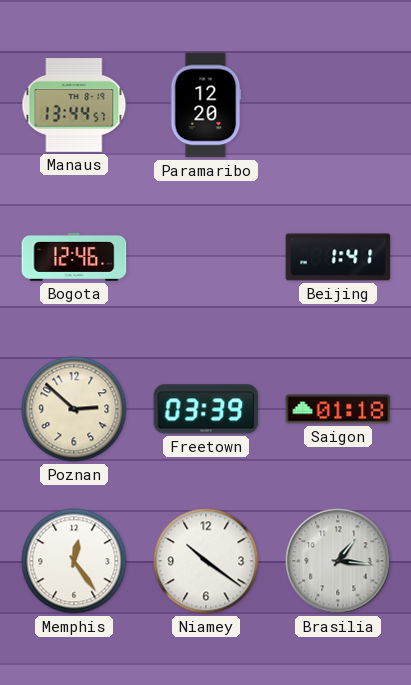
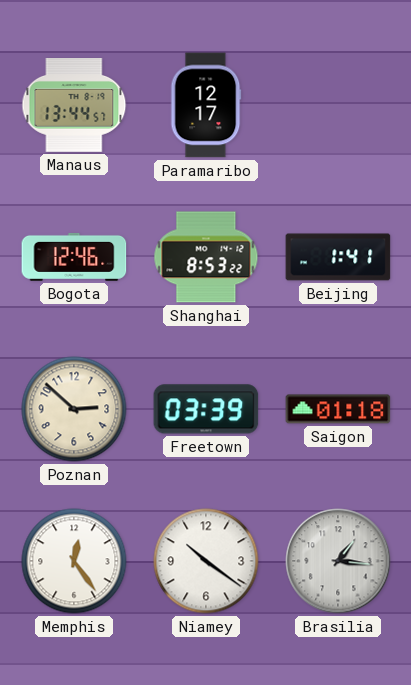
Paramaribo: 12:20 -> 12:17 (206, 105)
Shanghai: none -> 8:53 (206, 257)
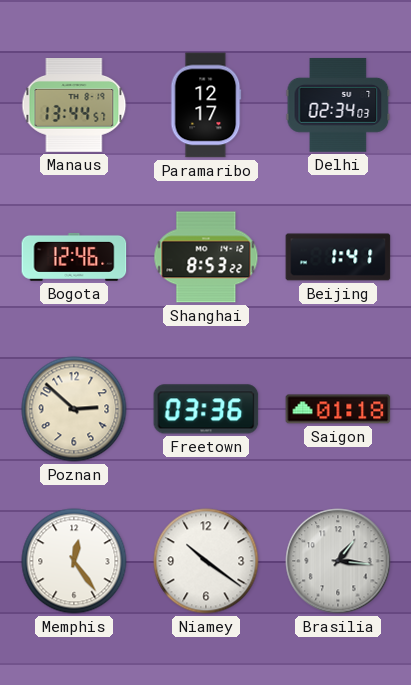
Delhi: none -> 02:34 (338, 105)
Freetown: 03:39 -> 03:36 (206, 409)
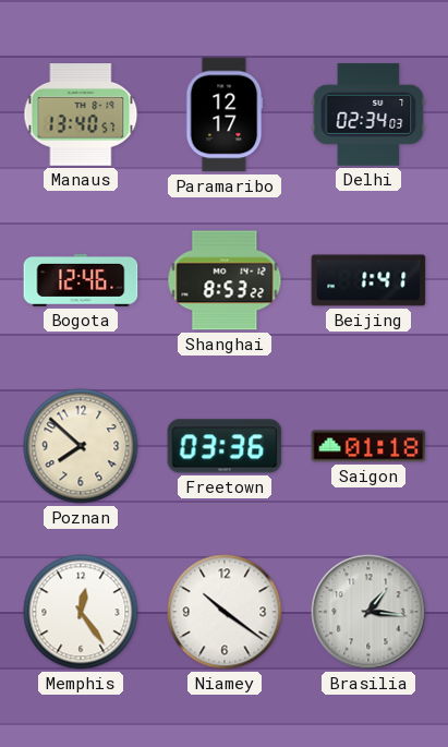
Manaus: 13:44 -> 13:40 (81, 116)
Poznan: 2:52 -> 7:52 (81, 446)
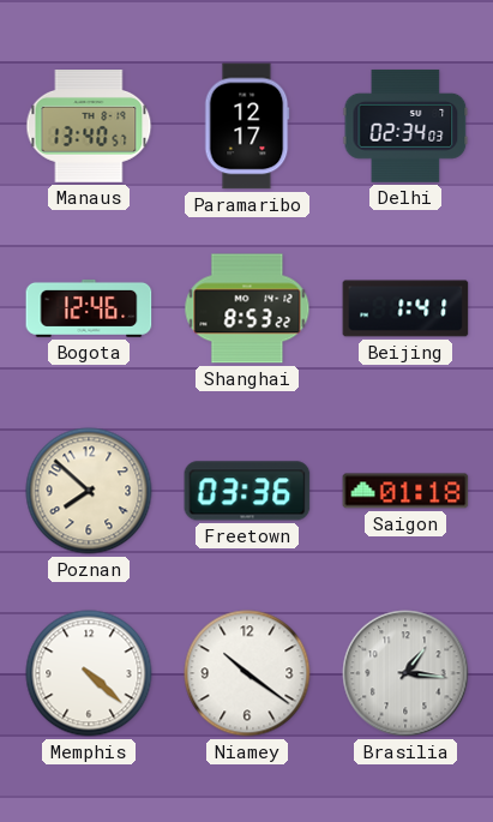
Memphis: 12:24 -> 4:22 (89, 673)
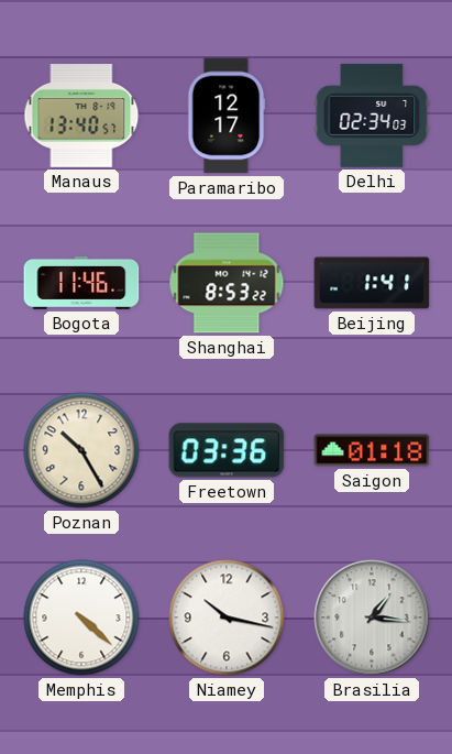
Bogota: 12:46 -> 11:46 (81, 283)
Poznan: 7:52 -> 10:25 (81, 450)
Niamey: 10:21 -> 10:17 (227, 618)
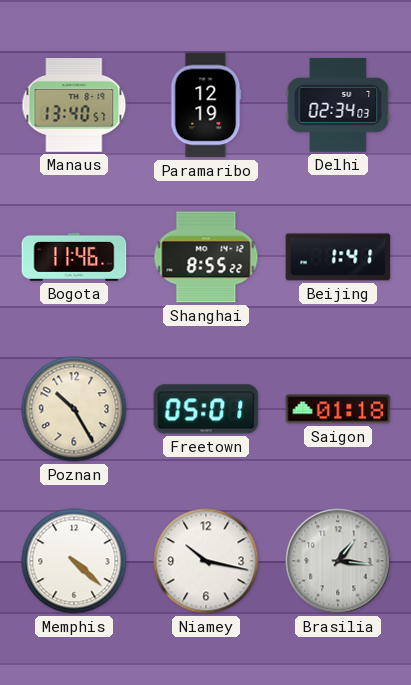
Paramaribo: 12:17 -> 12:19 (206, 105)
Shanghai: 8:53 -> 8:55 (206, 257)
Freetown: 03:36 -> 05:01 (206, 409)
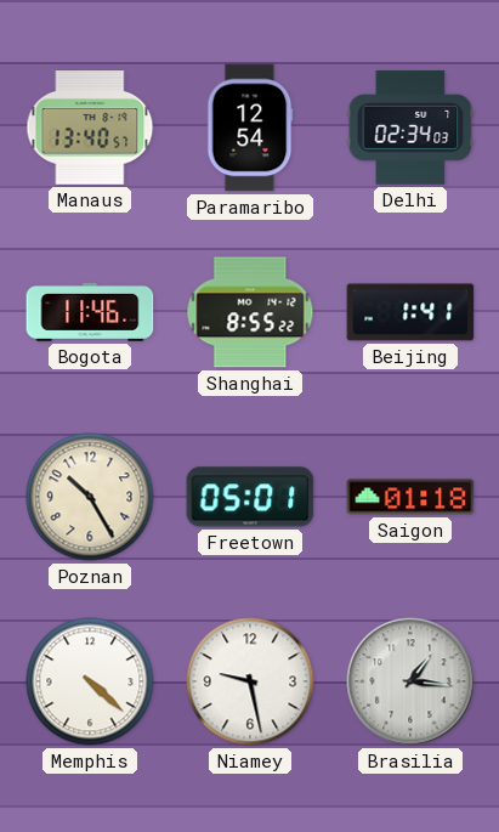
Paramaribo: 12:19 -> 12:54 (250, 128)
Niamey: 10:17 -> 9:28 (250, 681)
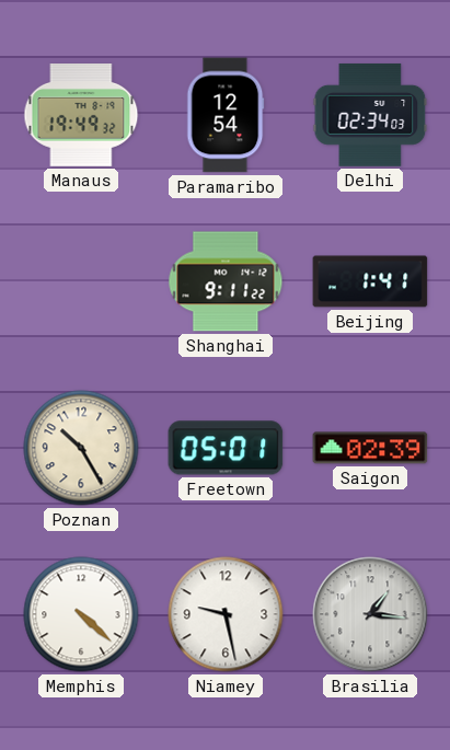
Manaus: 13:40 -> 19:49 (81, 116)
Bogota: 11:46 -> none (90, 312)
Shanghai: 8:55 -> 9:11 (226, 281)
Saigon: 01:18 -> 02:39 (370, 448)
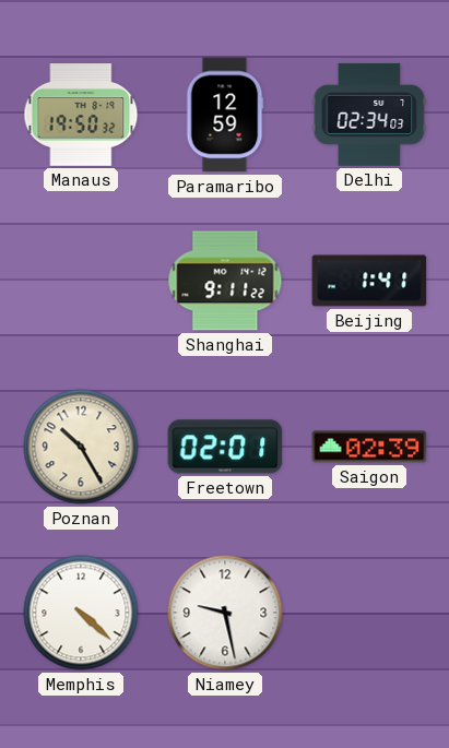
Manaus: 19:49 -> 19:50 (81, 116)
Paramaribo: 12:54 -> 12:59 (225, 115)
Freetown: 05:01 -> 02:01 (225, 447)
Brasilia: 1:16 -> none (370, 614)
